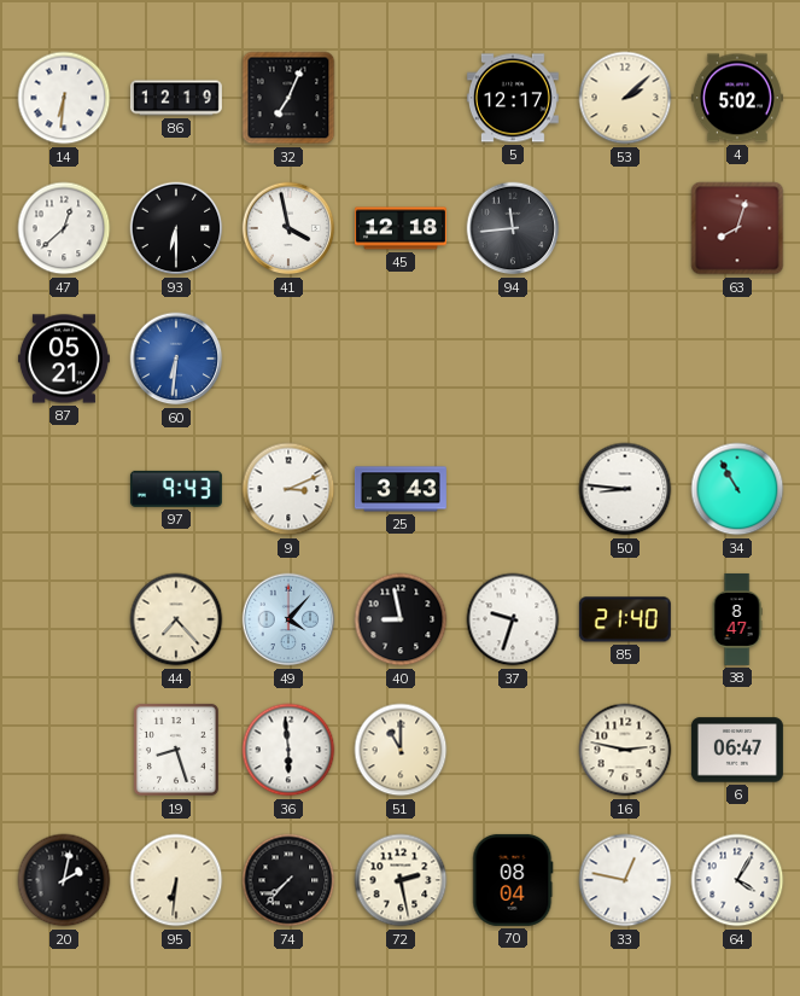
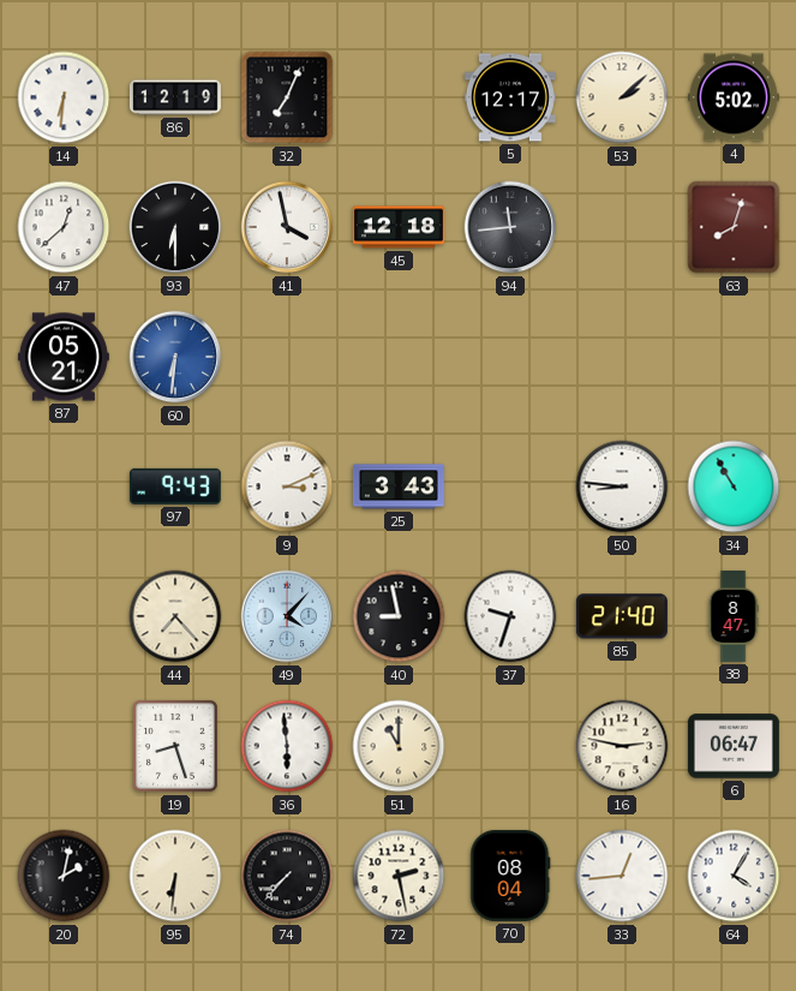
33: 12:47 -> 12:44 (622, 876)
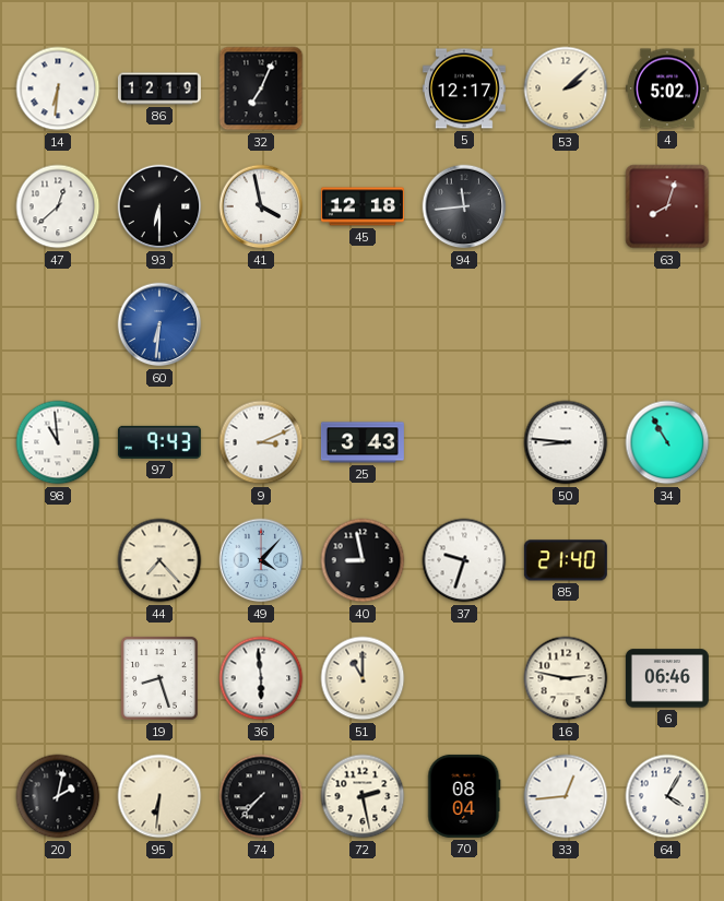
87: 05:21 -> none (64, 357)
98: none -> 10:59 (58, 442)
38: 8:47 -> none (734, 616)
6: 06:47 -> 06:46 (667, 678)
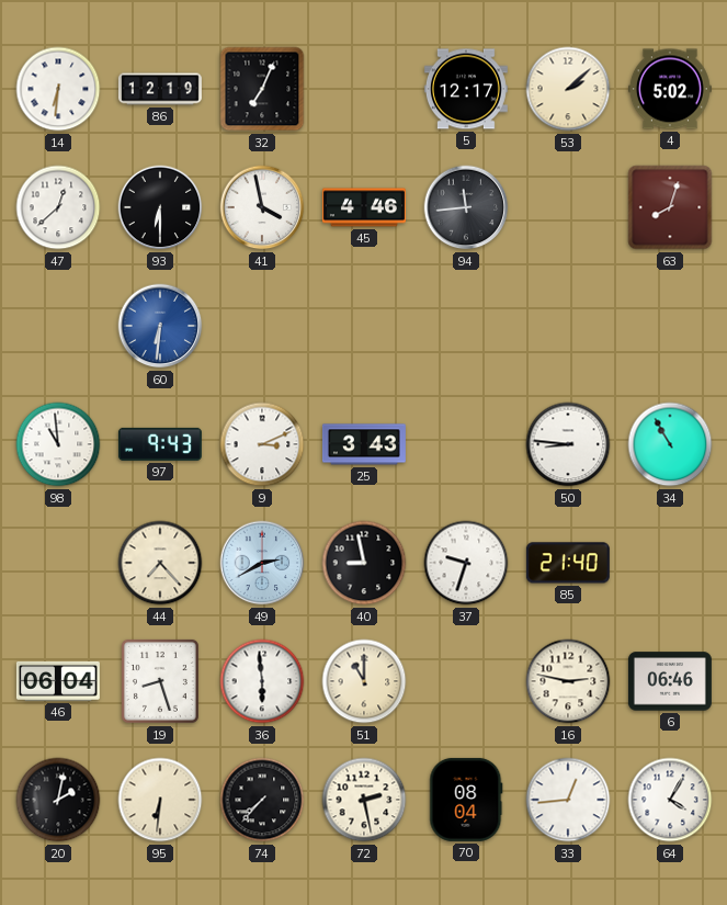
45: 12:18 -> 4:46 (364, 207)
49: 4:07 -> 2:40 (262, 563)
46: none -> 06:04 (58, 681)
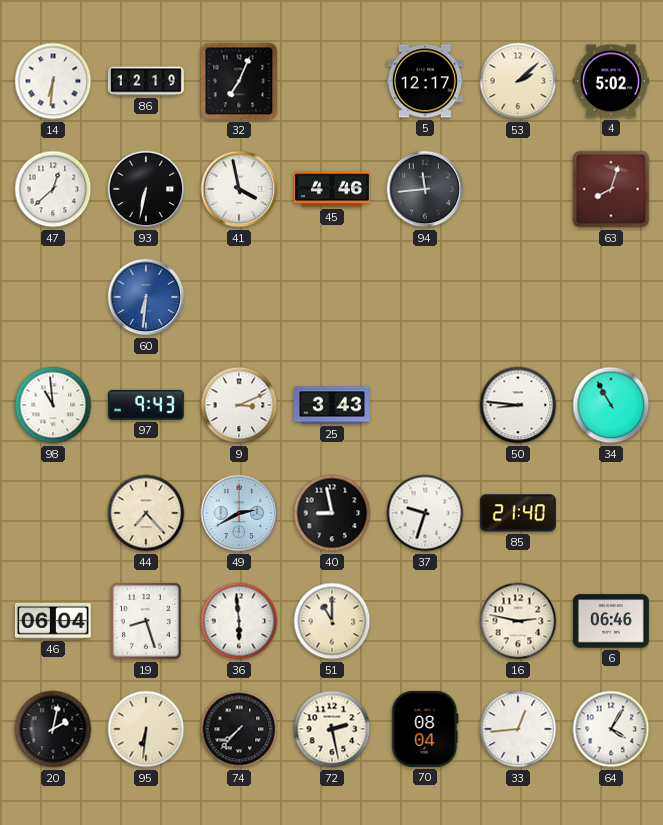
93: 6:30 -> 6:32 (146, 189)
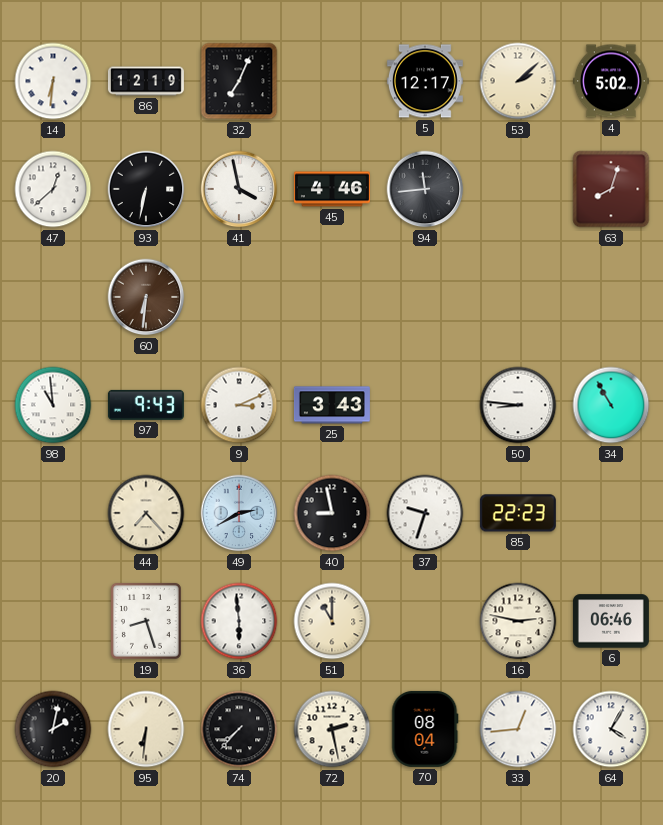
60 dial: blue -> brown (146, 297)
85: 21:40 -> 22:23 (518, 513)
46: 06:04 -> none (53, 621)
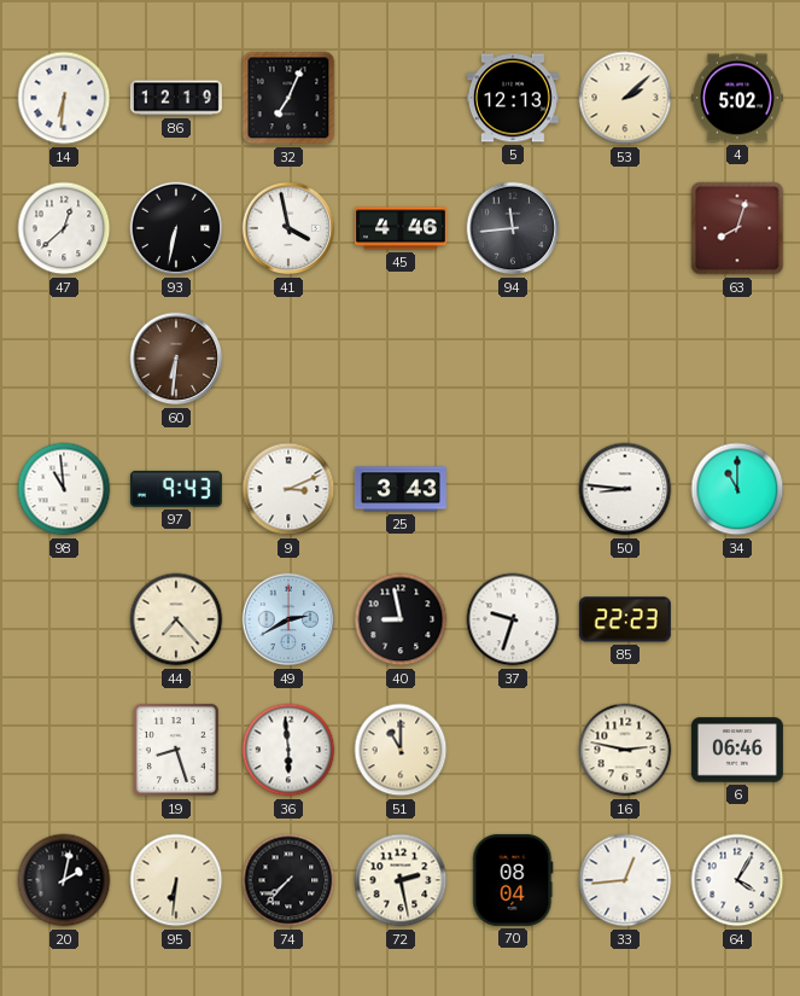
5: 12:17 -> 12:13 (513, 98)
34: 10:55 -> 11:00 (737, 489)
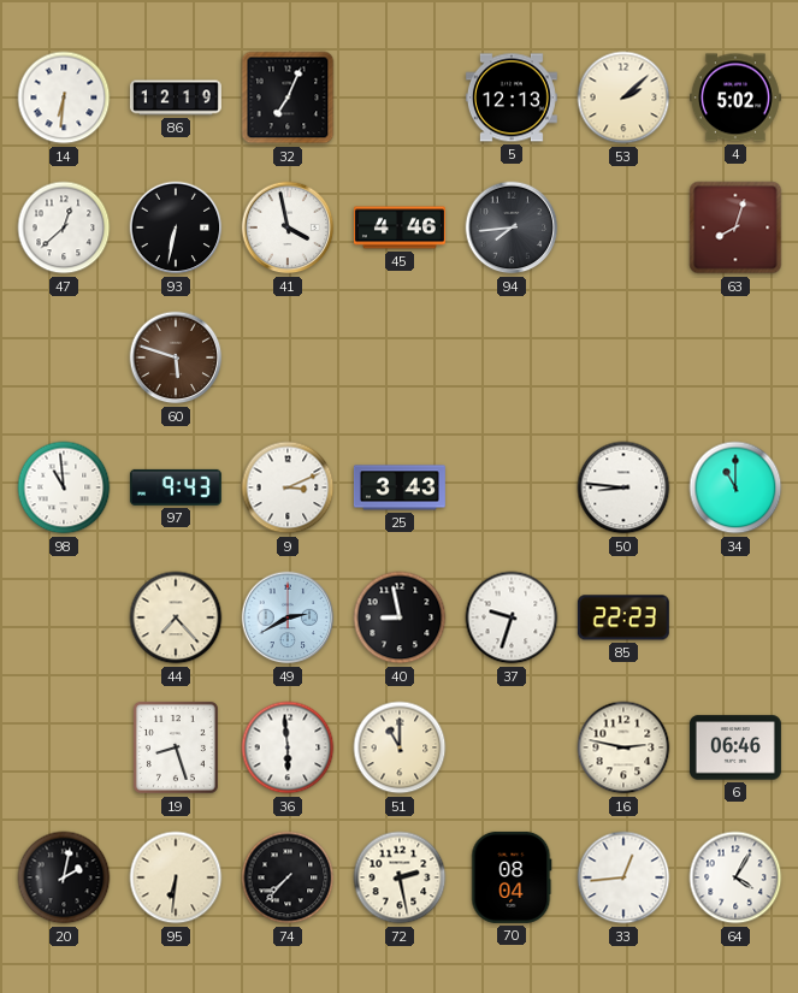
94: 11:44 -> 7:44 (512, 227)
60: 6:31 -> 5:48 (176, 357)
